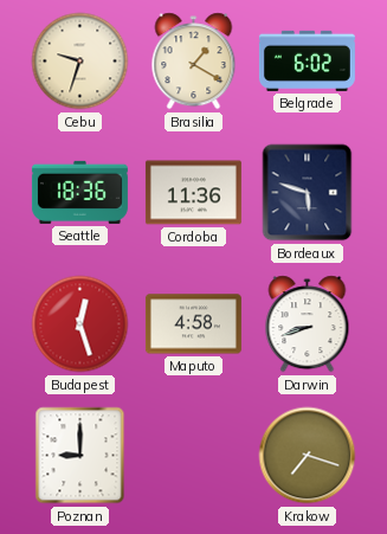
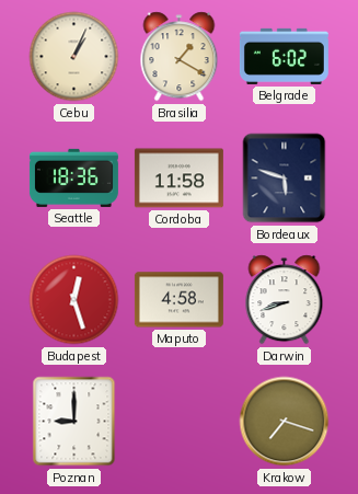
Cebu: 9:33 -> 1:04 (74, 57)
Cordoba: 11:36 -> 11:58 (178, 179)
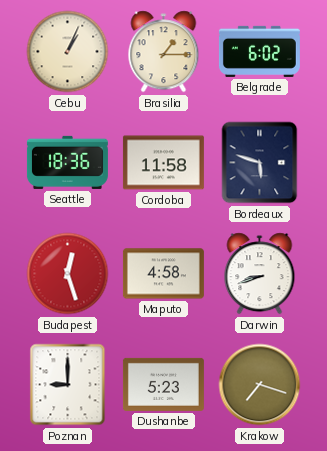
Brasilia: 1:20 -> 1:15 (164, 52)
Dushanbe: none -> 5:23 (163, 384)
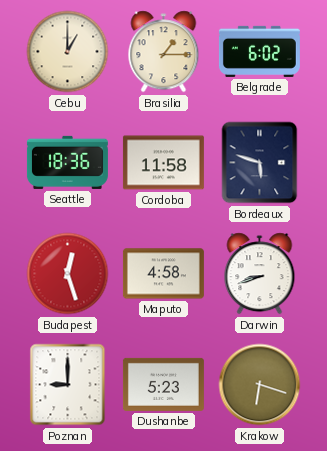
Cebu: 1:04 -> 1:00 (68, 52)
Krakow: 7:18 -> 6:18 (260, 385)
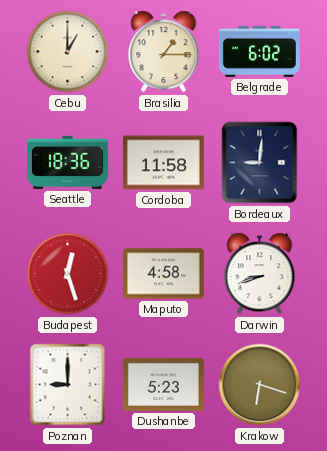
Bordeaux: 5:48 -> 9:01 (260, 163)
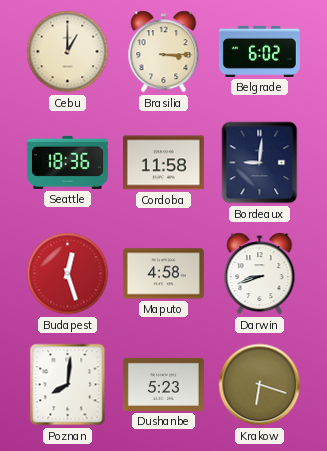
Brasilia: 1:15 -> 3:15 (164, 52)
Poznan: 9:00 -> 8:01 (68, 385)
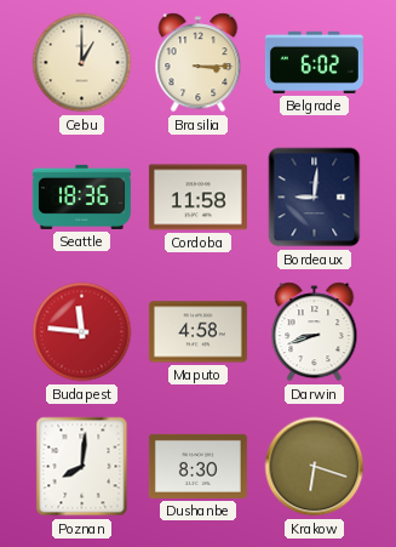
Budapest: 12:27 -> 11:46 (82, 332)
Dushanbe: 5:23 -> 8:30 (197, 466)
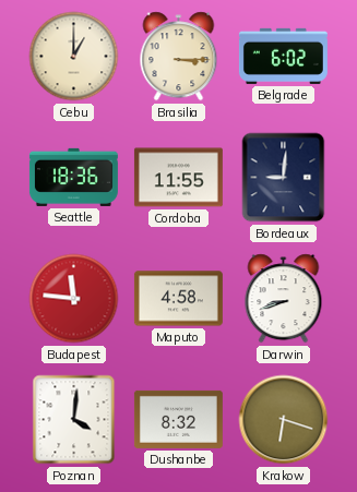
Cordoba: 11:58 -> 11:55 (178, 178)
Poznan: 8:01 -> 4:01 (74, 420)
Dushanbe: 8:30 -> 8:32 (178, 419)
